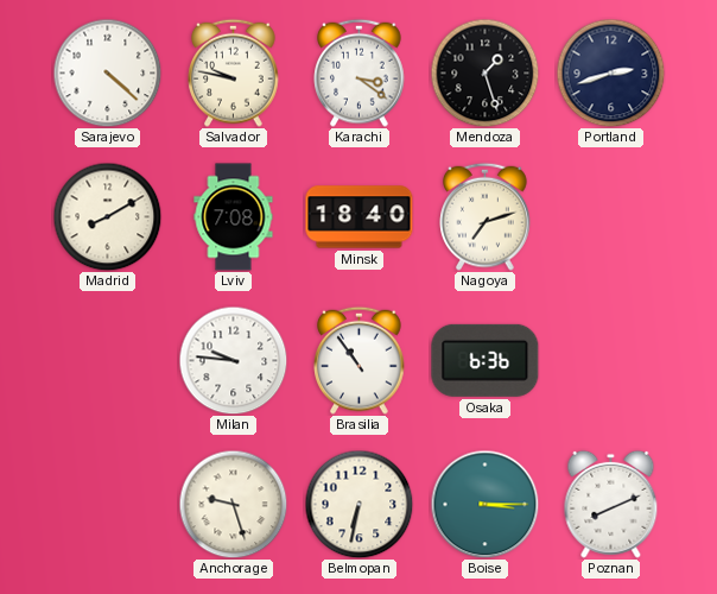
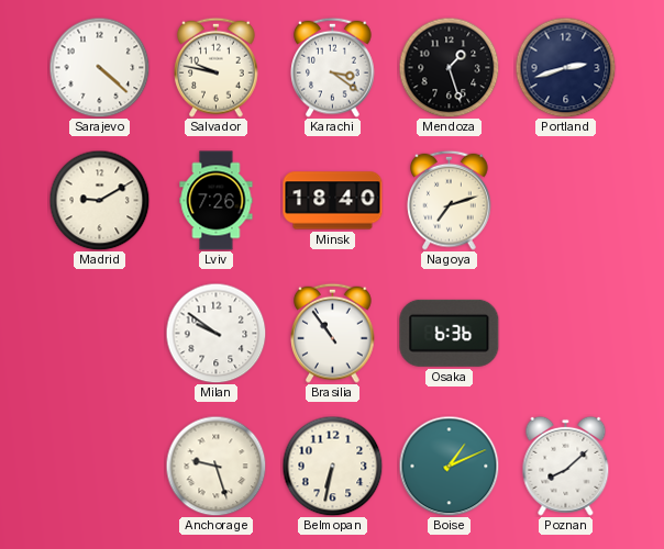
Madrid: 8:10 -> 9:10 (99, 200)
Lviv: 7:08 -> 7:26 (217, 201)
Milan: 9:46 -> 9:51 (215, 333)
Boise: 3:15 -> 1:11 (449, 466)
Poznan: 8:11 -> 8:08 (566, 466)
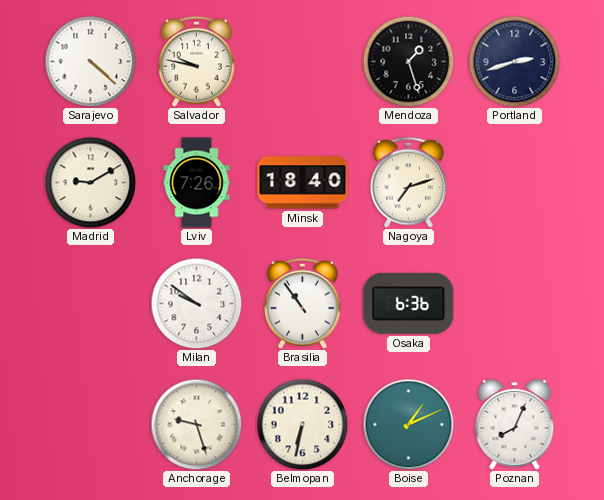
Karachi: 3:21 -> none (333, 67)
Poznan: 8:08 -> 8:04 (515, 424)
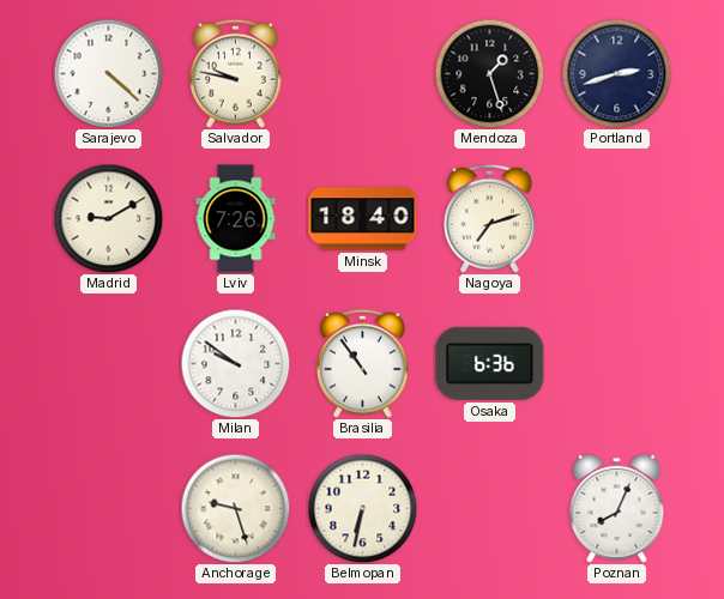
Boise: 1:11 -> none (408, 424)
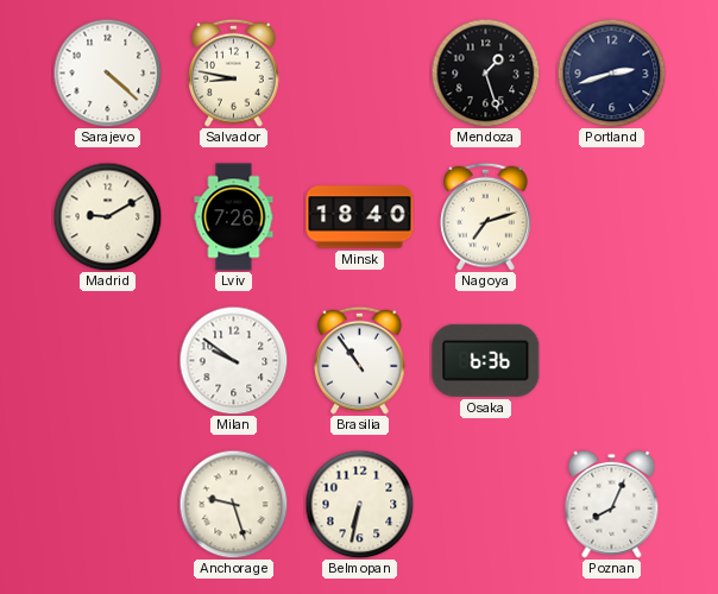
Salvador: 9:47 -> 8:47 (234, 72)
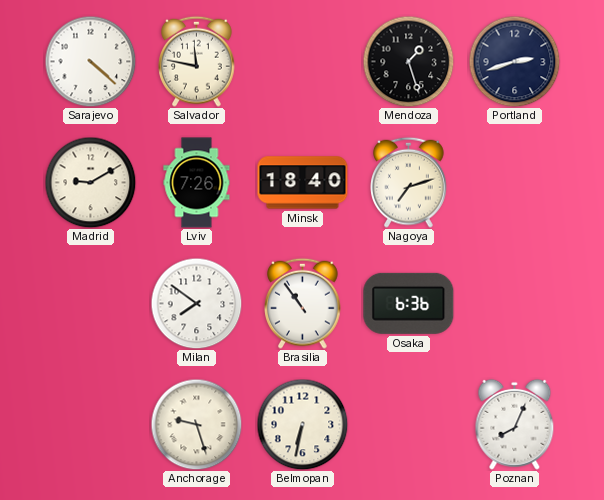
Salvador: 8:47 -> 11:47 (197, 61)
Milan: 9:51 -> 7:51 (196, 303)
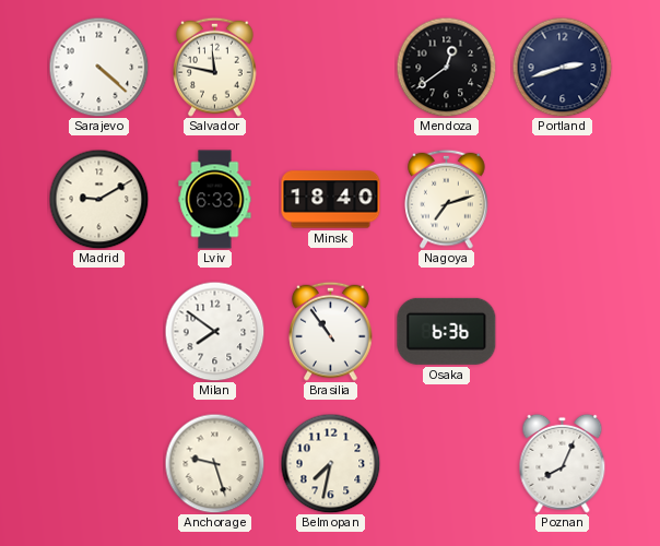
Mendoza: 1:27 -> 12:39 (446, 67)
Lviv: 7:26 -> 6:33 (215, 200)
Belmopan: 6:32 -> 7:32 (330, 463)
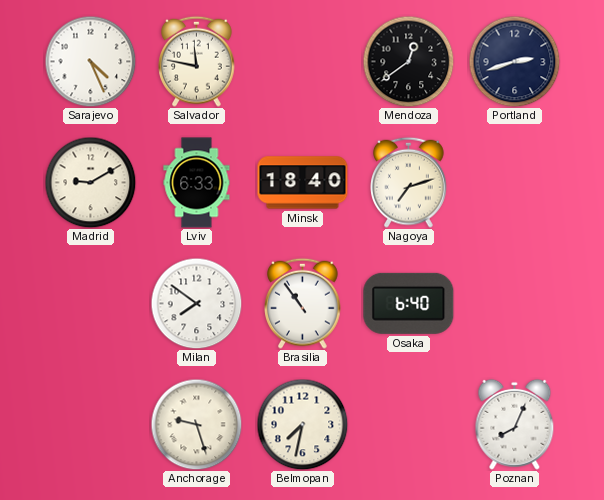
Sarajevo: 4:22 -> 4:26 (90, 61)
Osaka: 6:36 -> 6:40 (409, 303)
